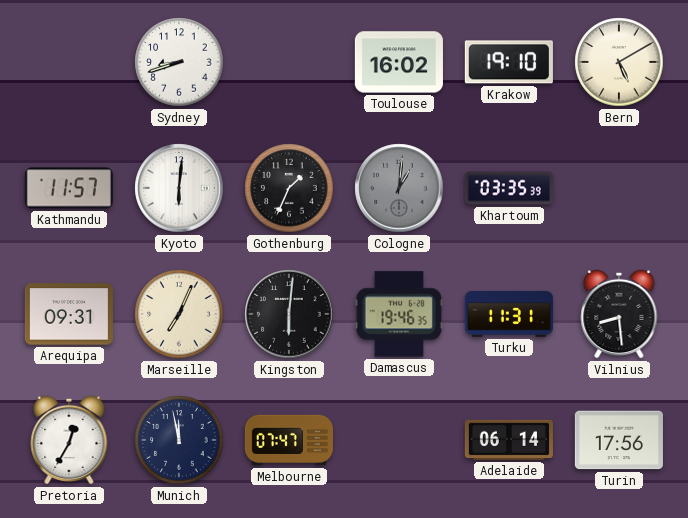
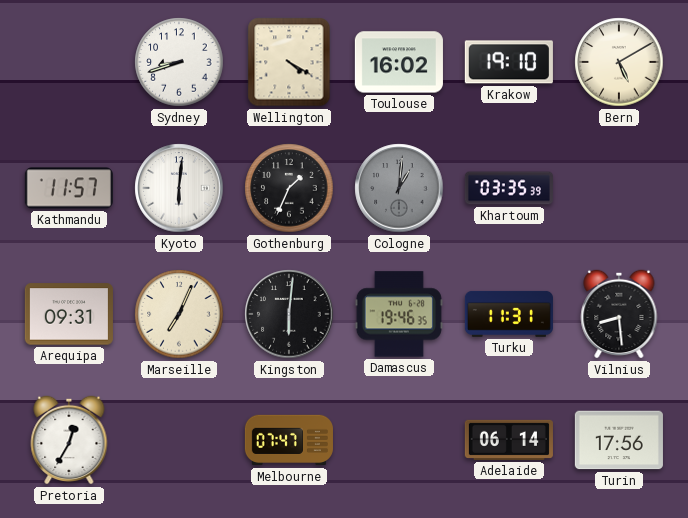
Wellington: none -> 4:20 (289, 62)
Munich: 11:58 -> none (179, 440)
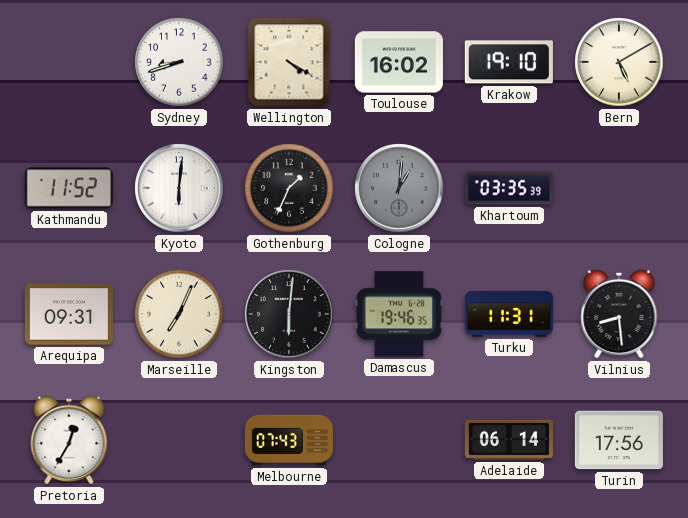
Kathmandu: 11:57 -> 11:52 (69, 188)
Melbourne: 07:47 -> 07:43 (289, 440)
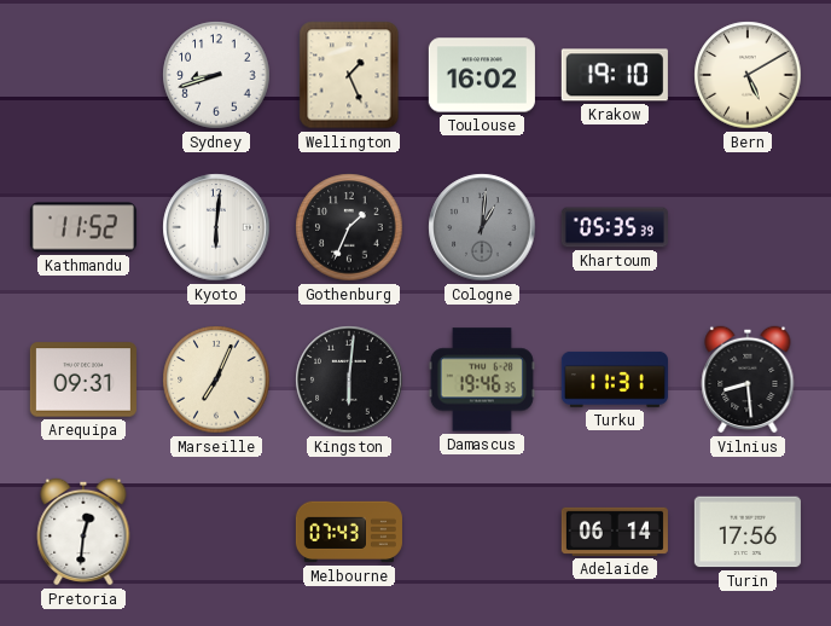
Wellington: 4:20 -> 1:26 (349, 75)
Khartoum: 03:35 -> 05:35 (615, 227)
Pretoria: 12:35 -> 12:31 (83, 532)
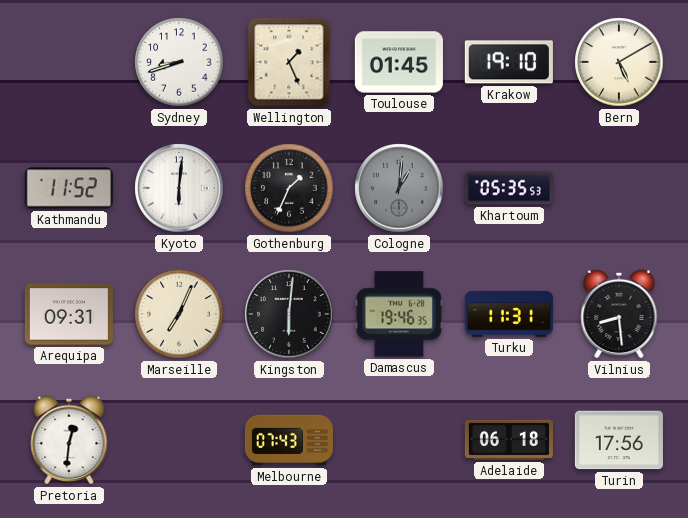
Toulouse: 16:02 -> 01:45 (399, 62)
Khartoum: 05:35:39 -> 05:35:53 (509, 188)
Adelaide: 06:14 -> 06:18 (509, 440)
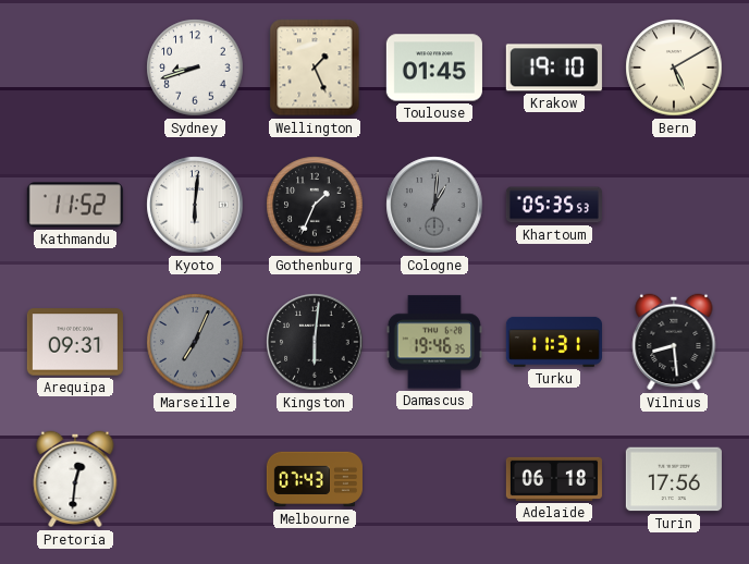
Marseille dial: cream -> grey (195, 342)
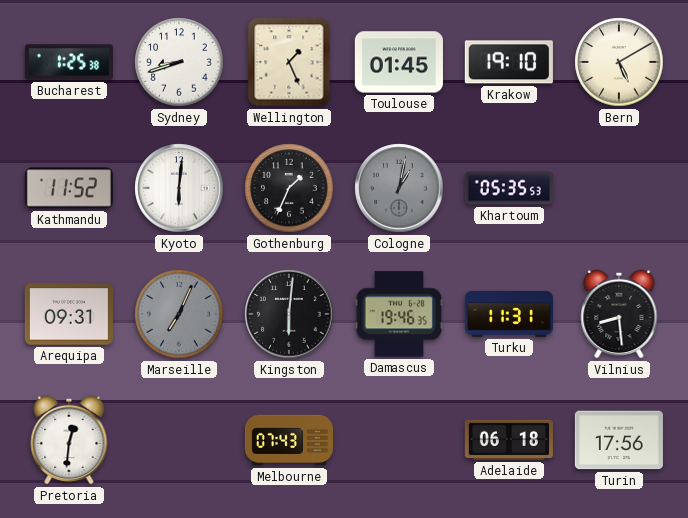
Bucharest: none -> 1:25 (69, 62)
Cologne: 1:01 -> 1:02 (399, 188)
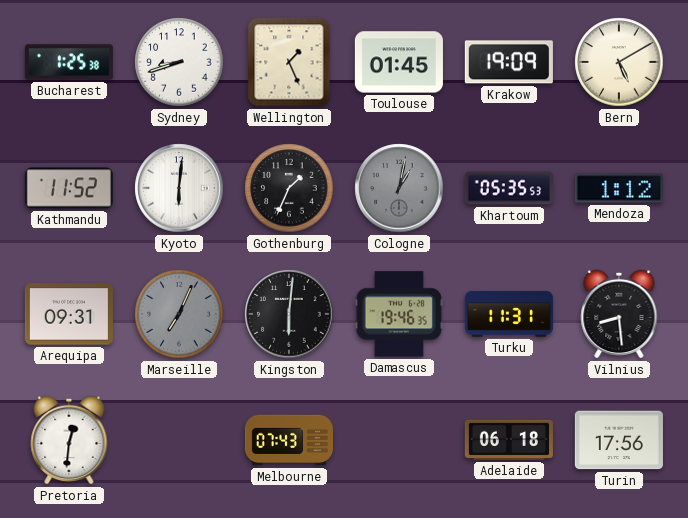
Krakow: 19:10 -> 19:09 (509, 62)
Mendoza: none -> 1:12 (619, 188)
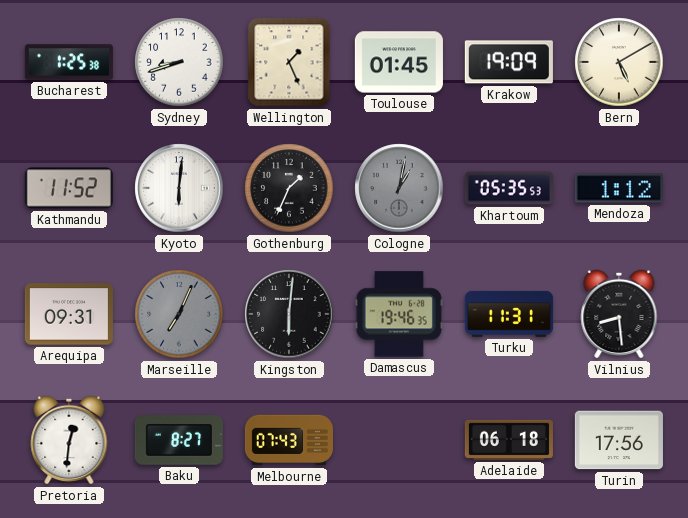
Baku: none -> 8:27 (179, 441)
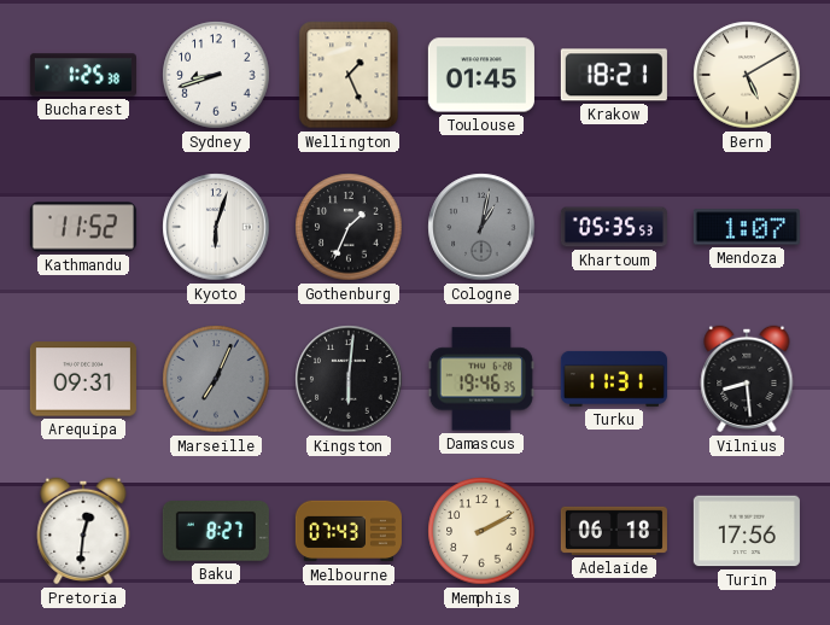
Krakow: 19:09 -> 18:21 (614, 75)
Kyoto: 6:01 -> 6:03 (216, 227)
Mendoza: 1:12 -> 1:07 (747, 227)
Memphis: none -> 2:10 (481, 531)
